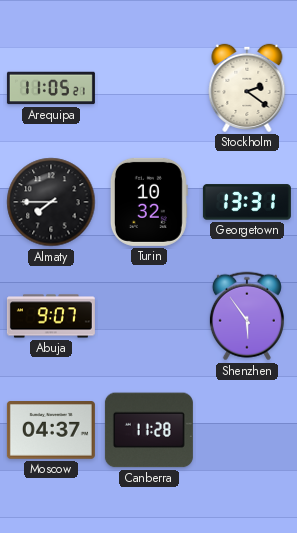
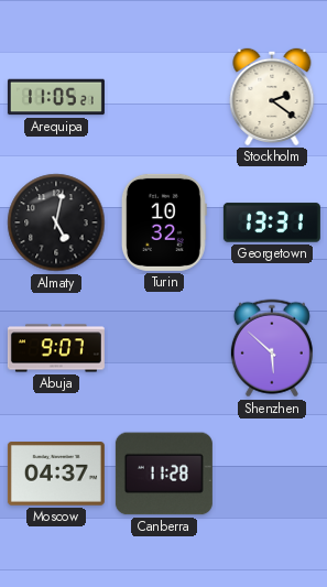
Almaty: 7:45 -> 5:02 (56, 222)
Shenzhen: 5:54 -> 5:52 (272, 348)
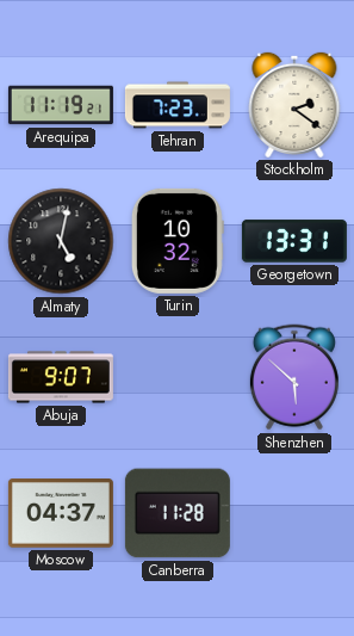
Arequipa: 11:05 -> 11:19 (61, 105)
Tehran: none -> 7:23 (178, 105)
